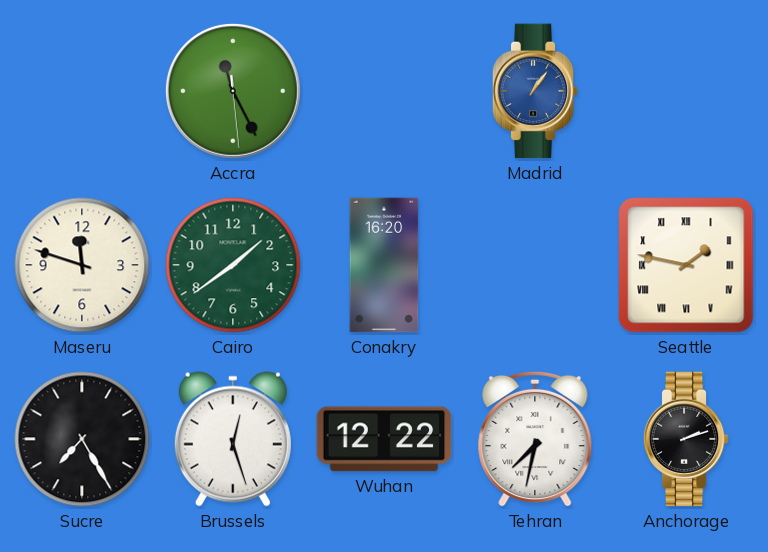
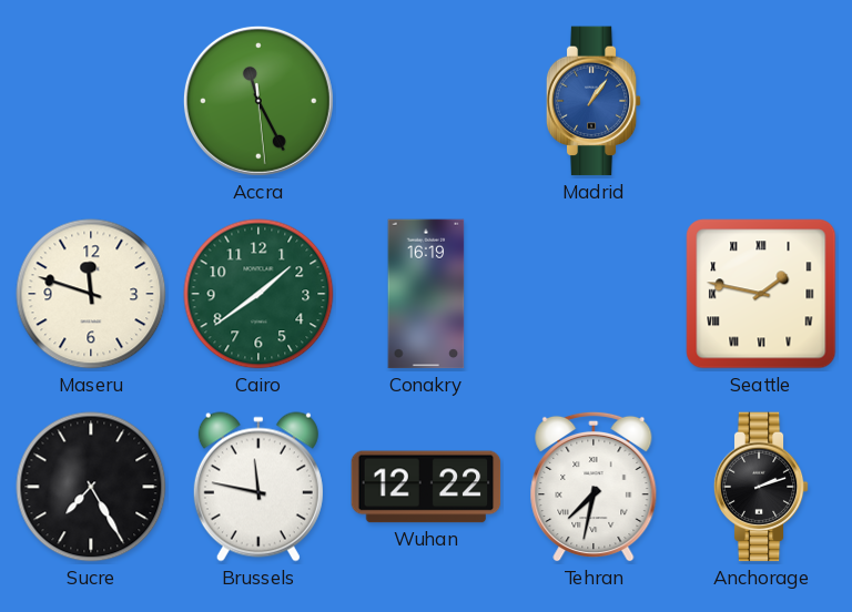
Conakry: 16:20 -> 16:19 (426, 294)
Brussels: 12:27 -> 11:47 (258, 487)
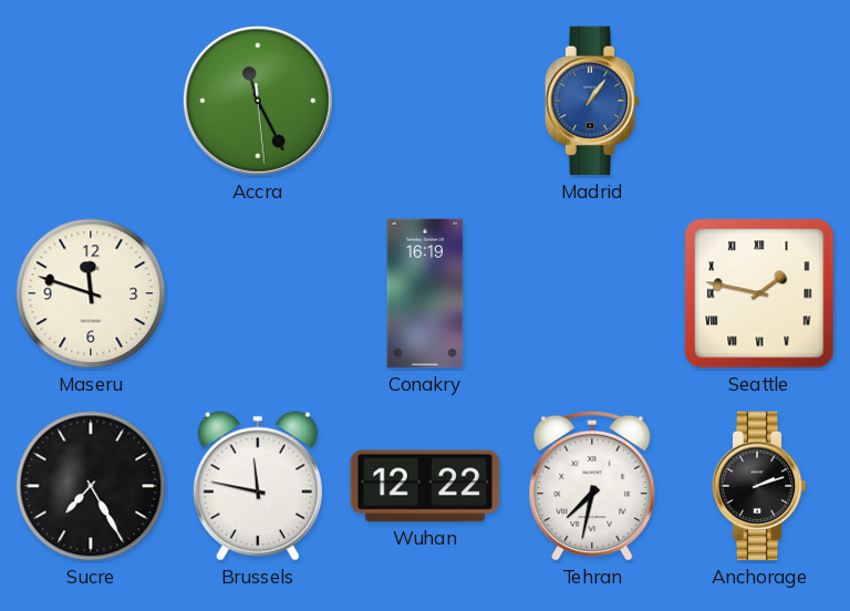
Cairo: 1:39 -> none (258, 294)
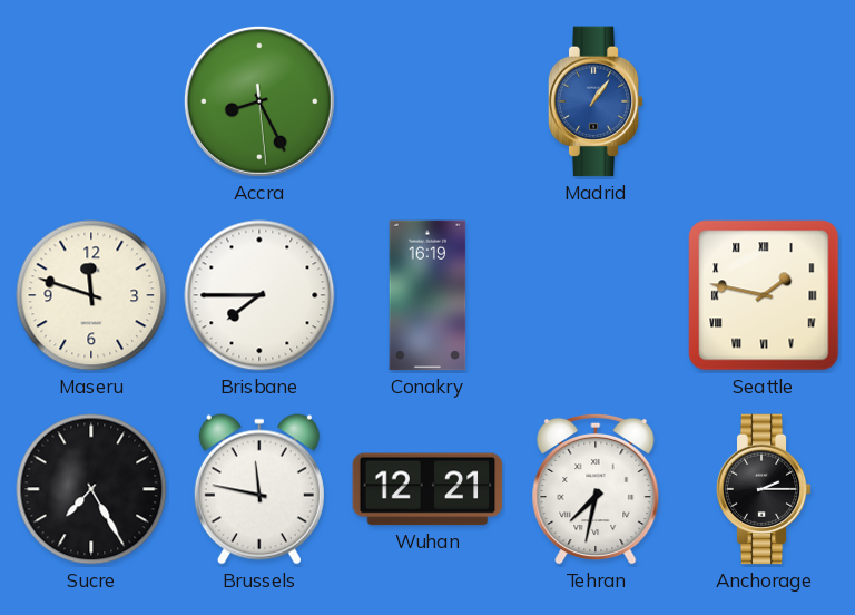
Accra: 11:25 -> 8:25 (259, 101)
Brisbane: none -> 7:45 (259, 295)
Wuhan: 12:22 -> 12:21 (427, 489)
Anchorage: 2:12 -> 2:15 (764, 489)
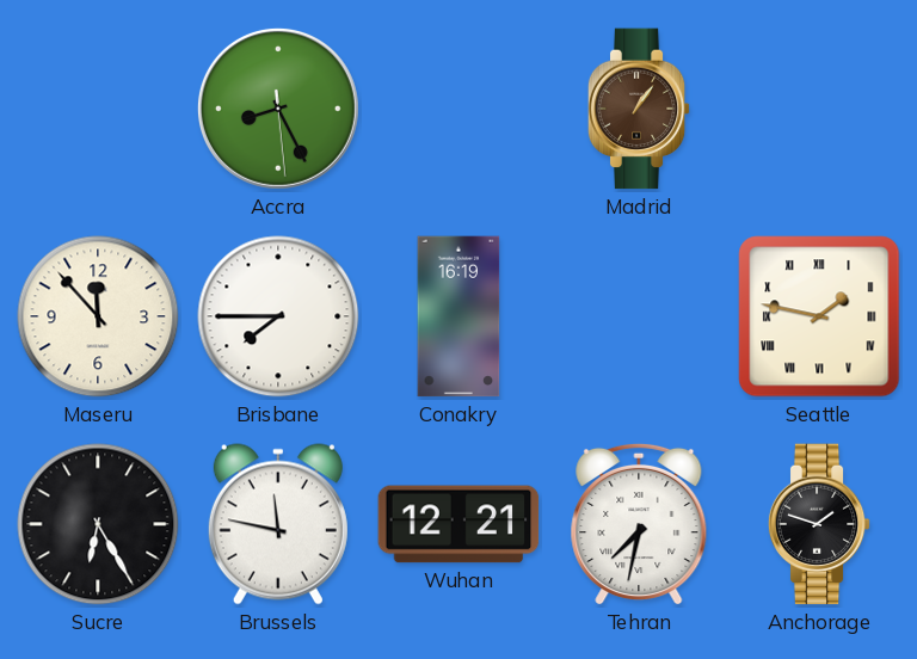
Madrid dial: blue -> brown (639, 109)
Maseru: 11:48 -> 11:53 (98, 316)
Sucre: 7:25 -> 6:25 (98, 524)
Anchorage: 2:15 -> 1:48 (819, 524)
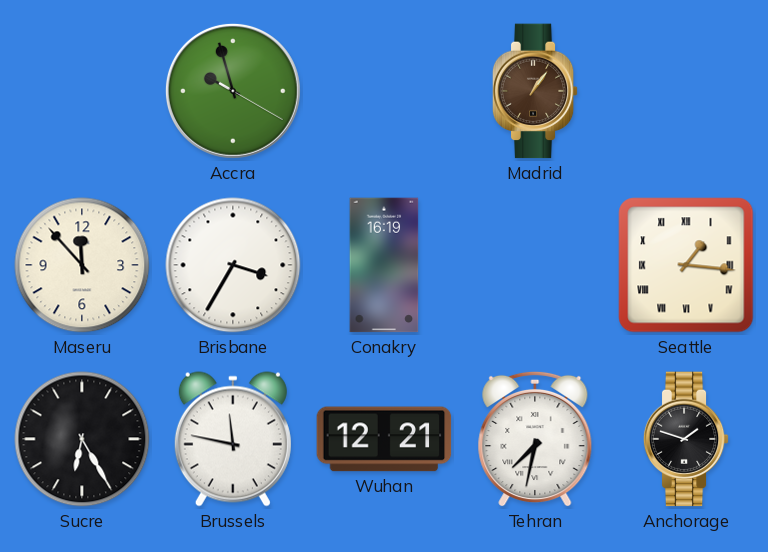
Accra: 8:25 -> 9:57 (233, 91)
Brisbane: 7:45 -> 3:35 (233, 265)
Seattle: 1:47 -> 1:16 (686, 265)
